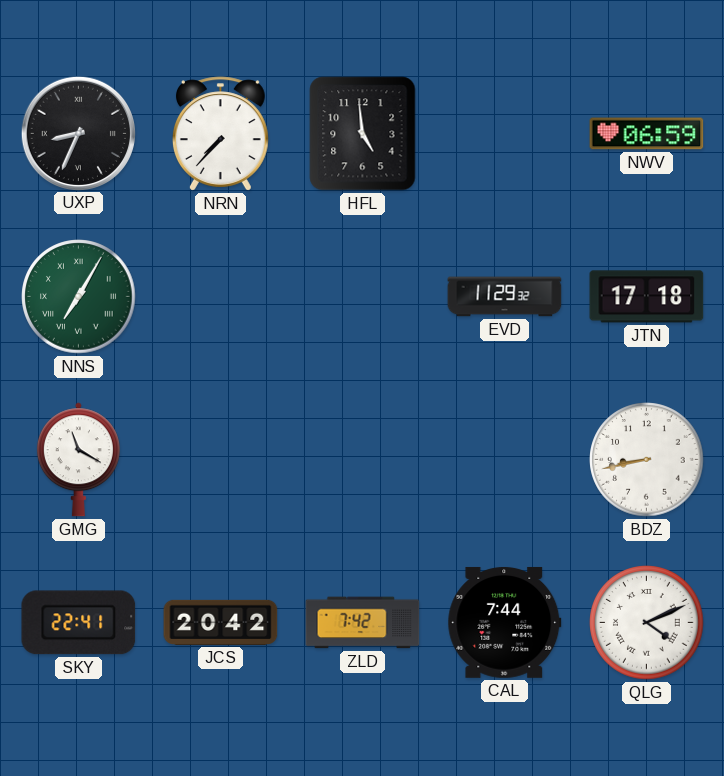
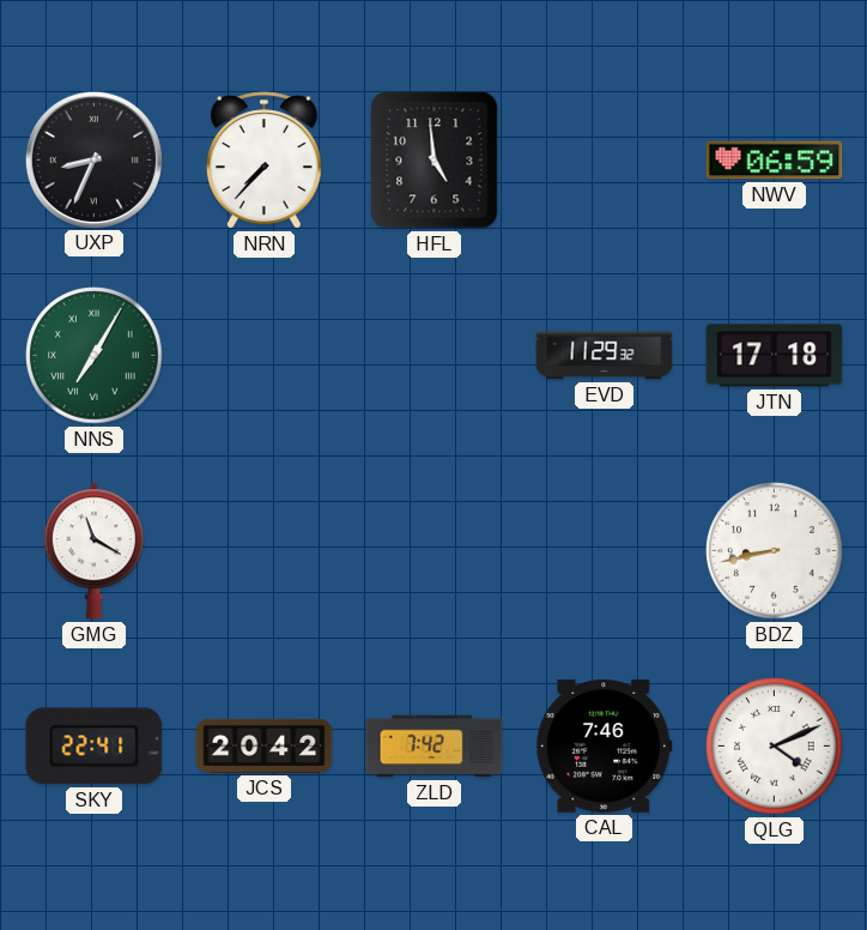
CAL: 7:44 -> 7:46 (605, 745)
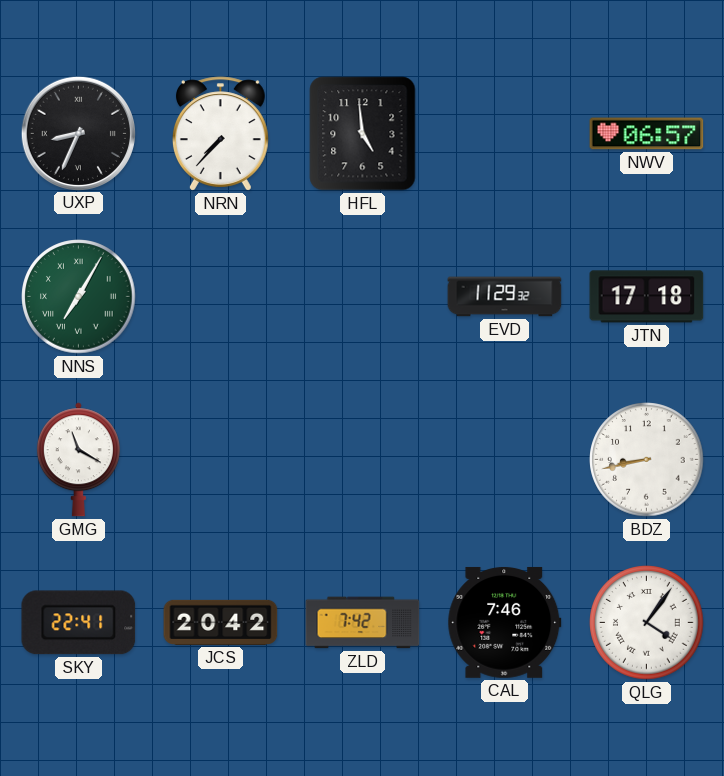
NWV: 06:59 -> 06:57 (647, 134)
QLG: 4:11 -> 4:06 (647, 623)
